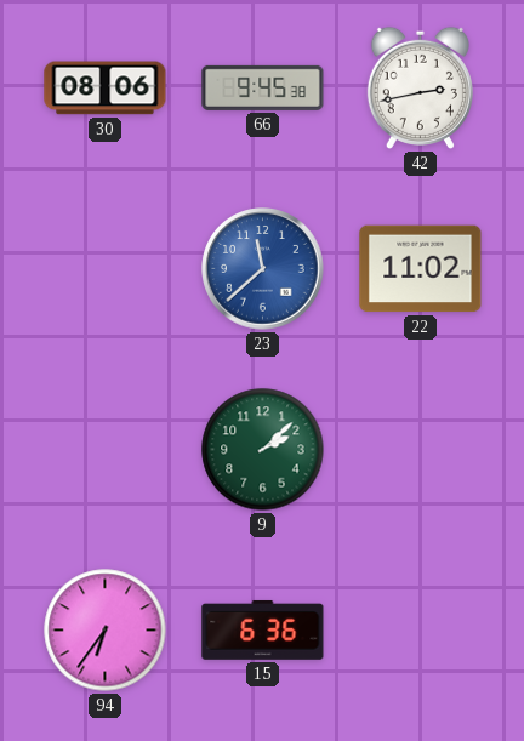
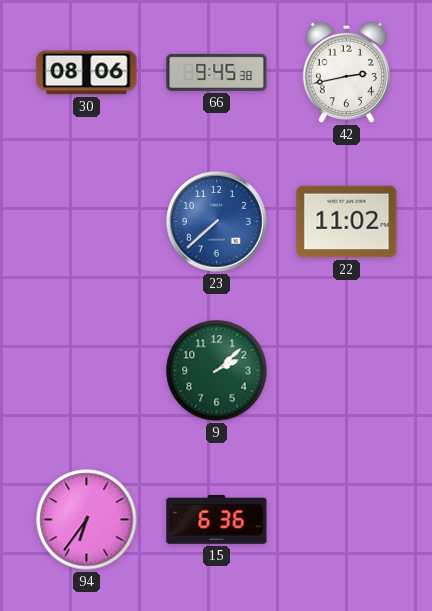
23: 11:38 -> 7:38 (217, 222)
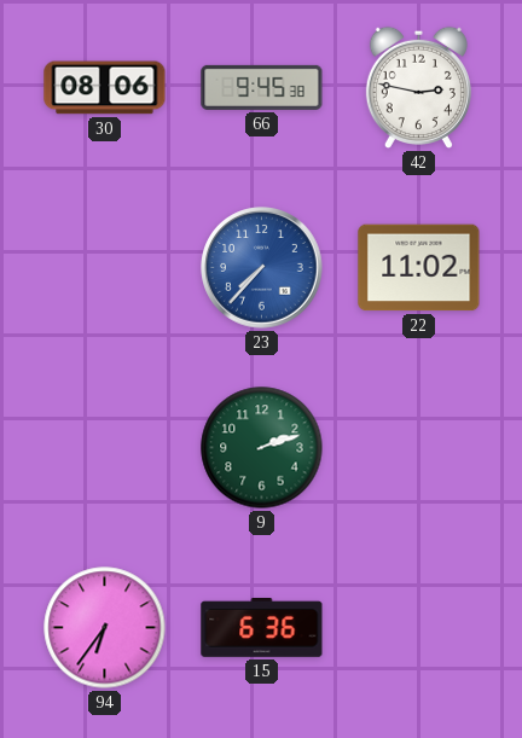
42: 2:43 -> 2:47 (418, 87)
23: 7:38 -> 7:37 (262, 268)
9: 2:08 -> 2:12 (262, 448)
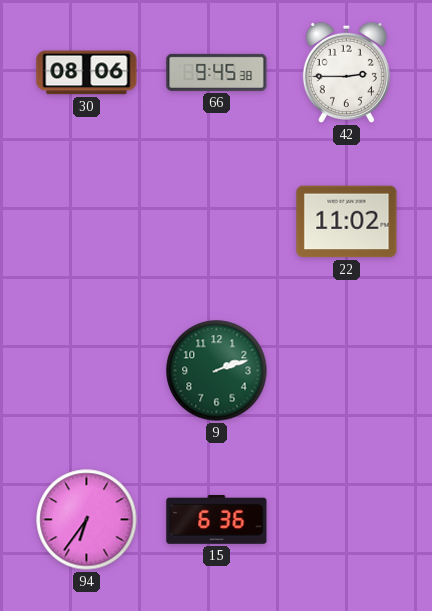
42: 2:47 -> 2:45 (346, 72)
23: 7:37 -> none (262, 268)
